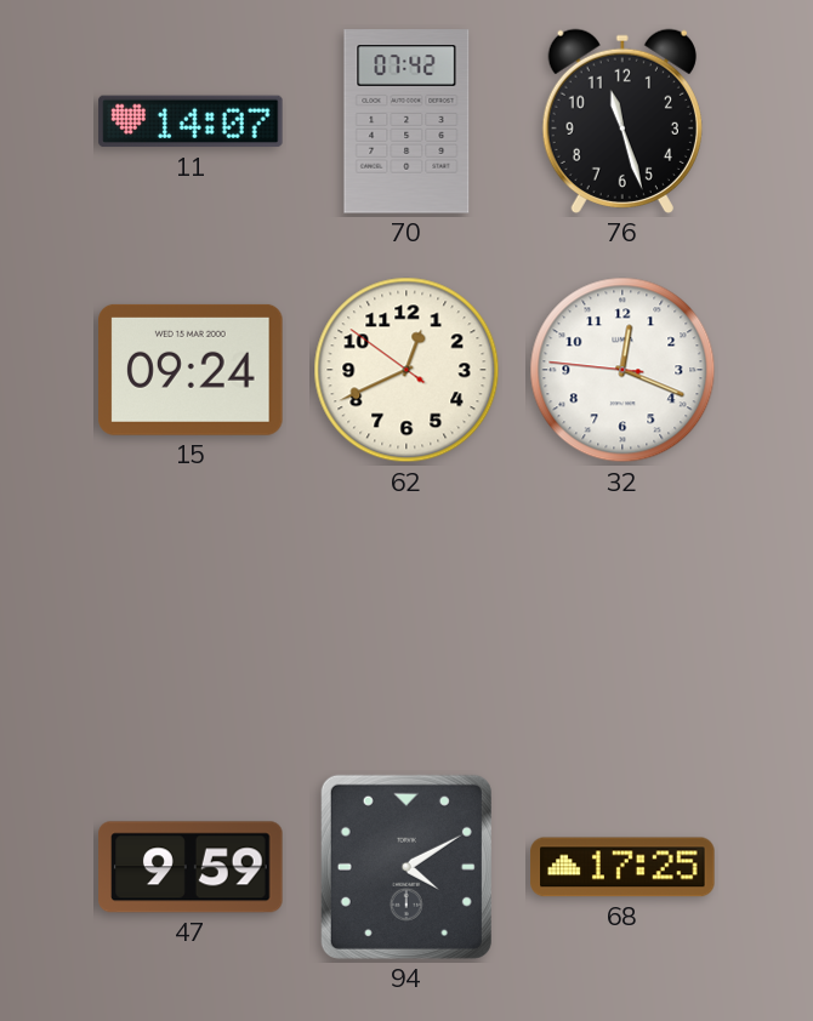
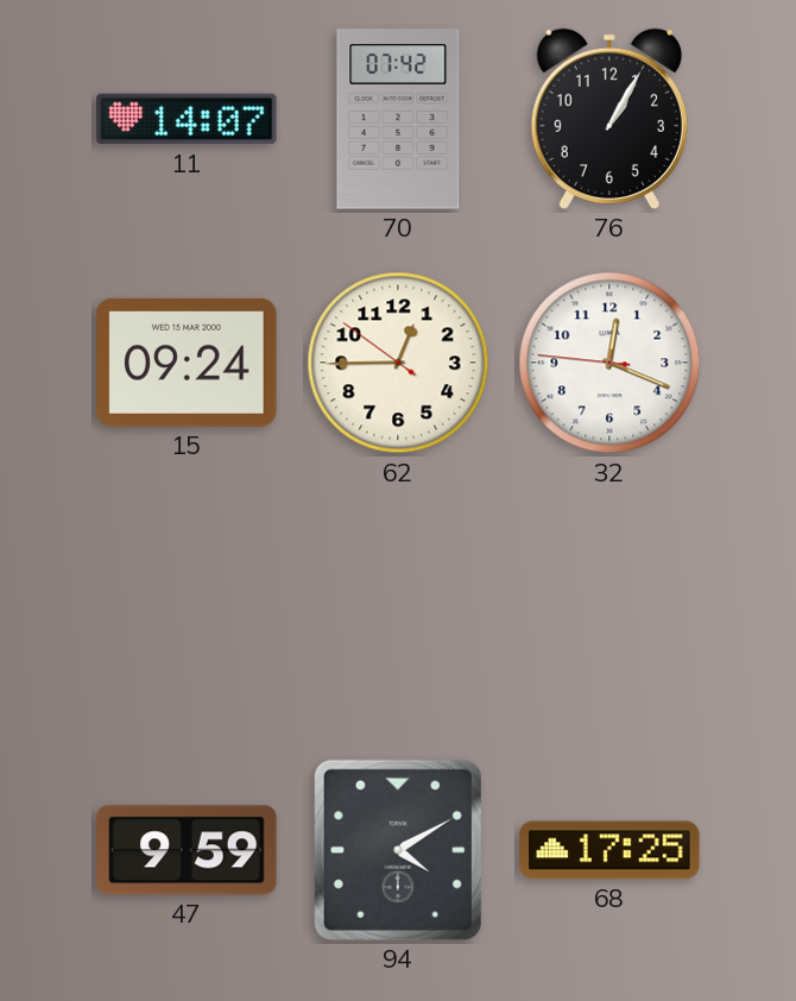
76: 11:27 -> 1:05 (609, 119)
62: 12:40 -> 12:44 (398, 363)
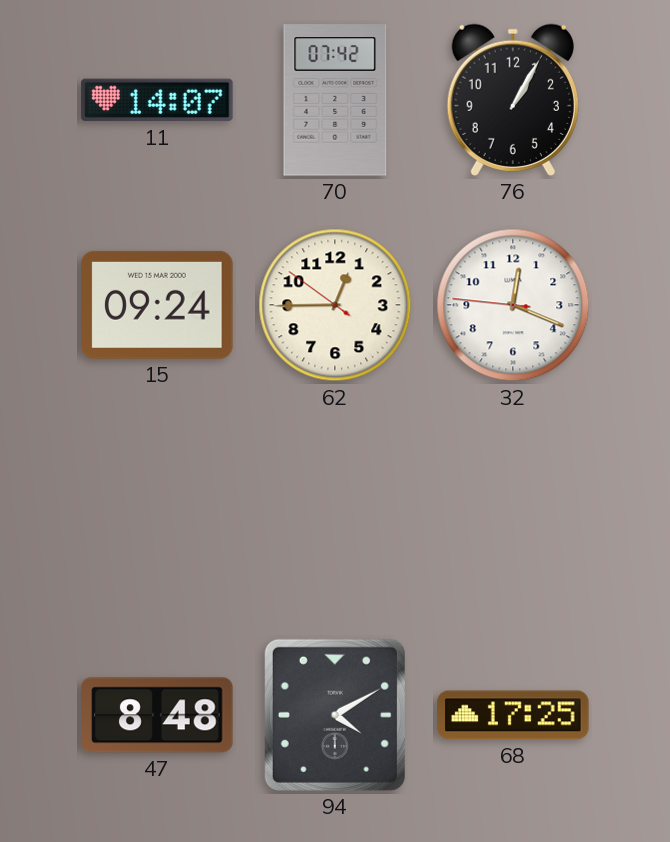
47: 9:59 -> 8:48 (157, 715)
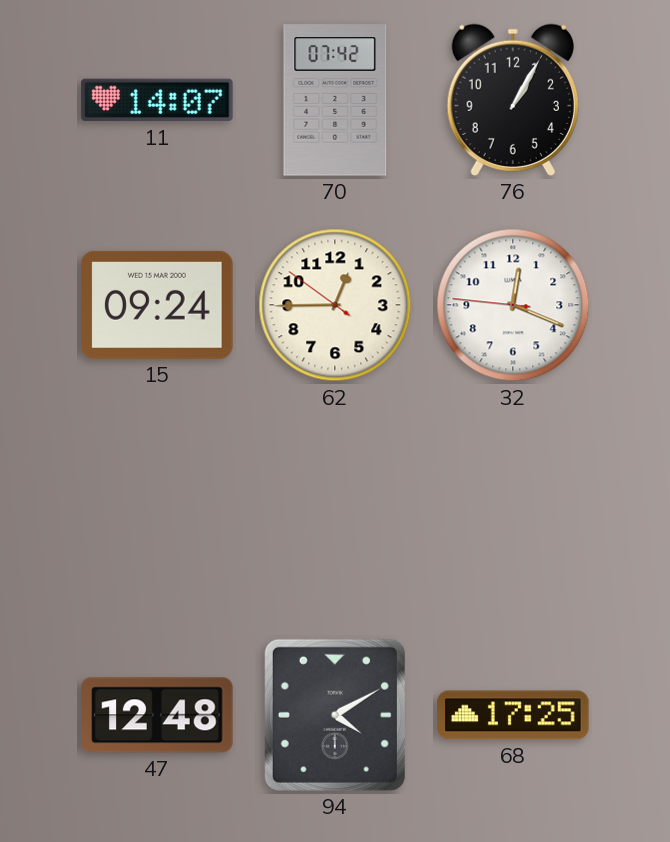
47: 8:48 -> 12:48 (157, 715)
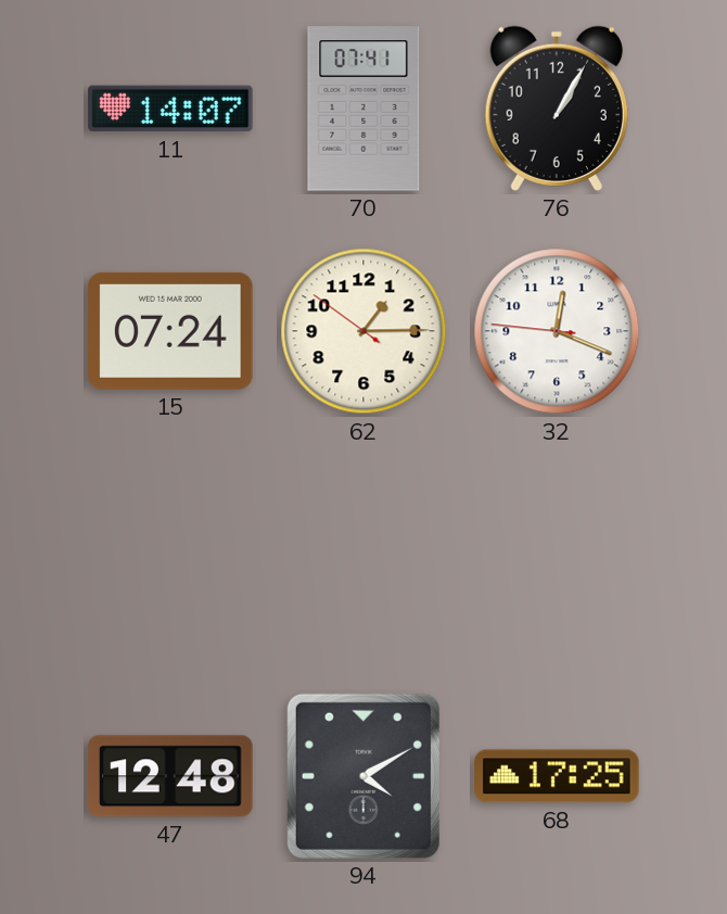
70: 07:42 -> 07:41 (363, 109)
15: 09:24 -> 07:24 (170, 331)
62: 12:44 -> 1:14 (363, 331)
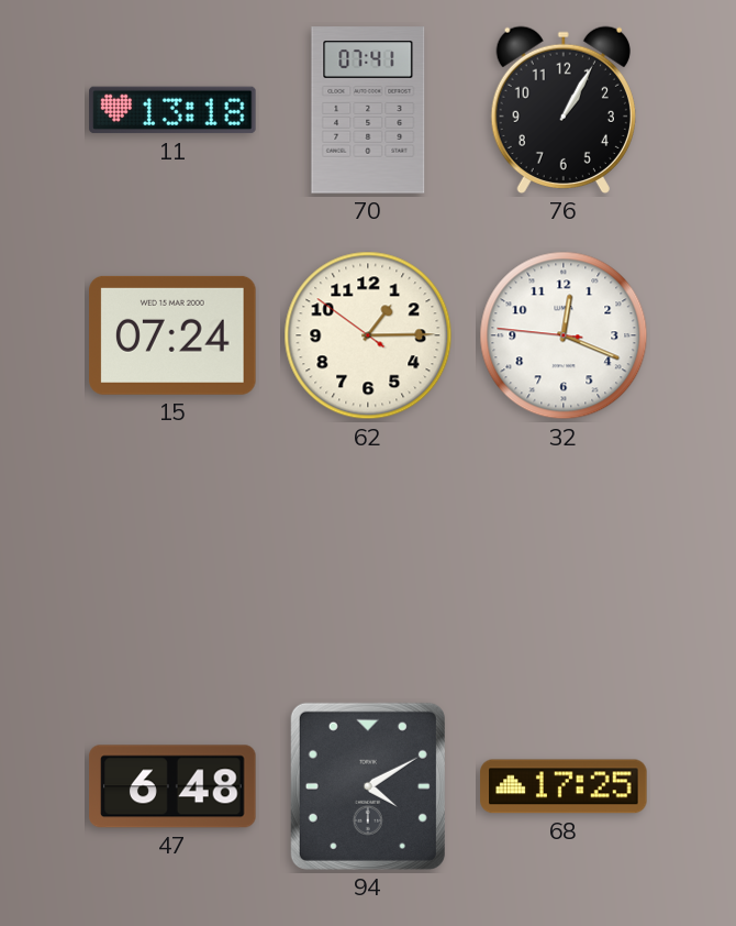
11: 14:07 -> 13:18 (172, 110)
47: 12:48 -> 6:48 (172, 786)
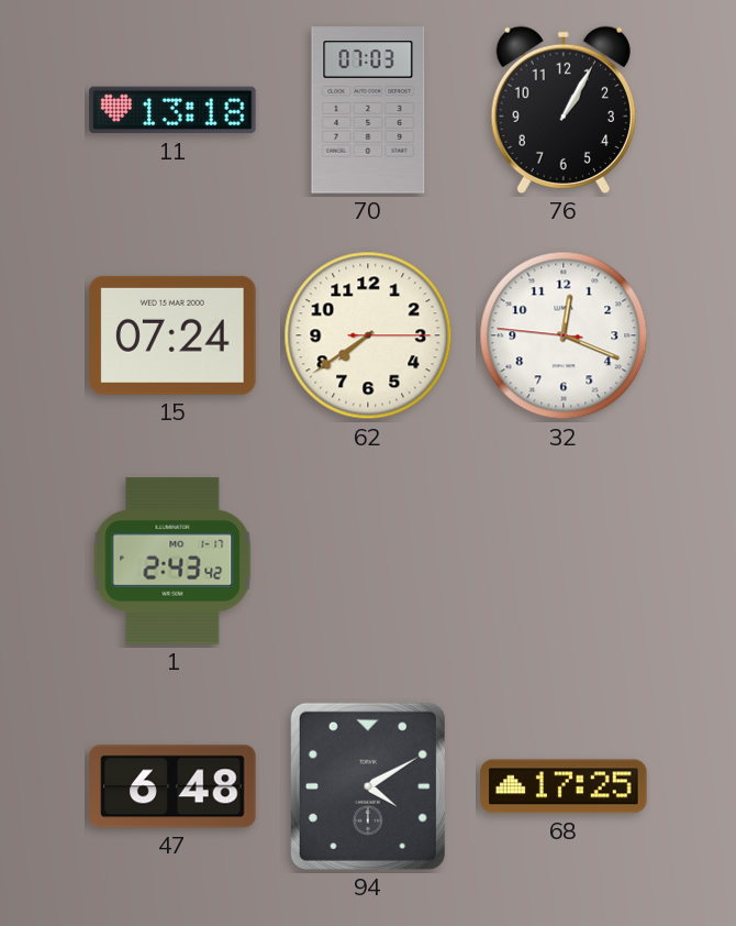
70: 07:41 -> 07:03 (368, 110)
62: 1:14 -> 7:39 (368, 335)
1: none -> 2:43 (172, 561)
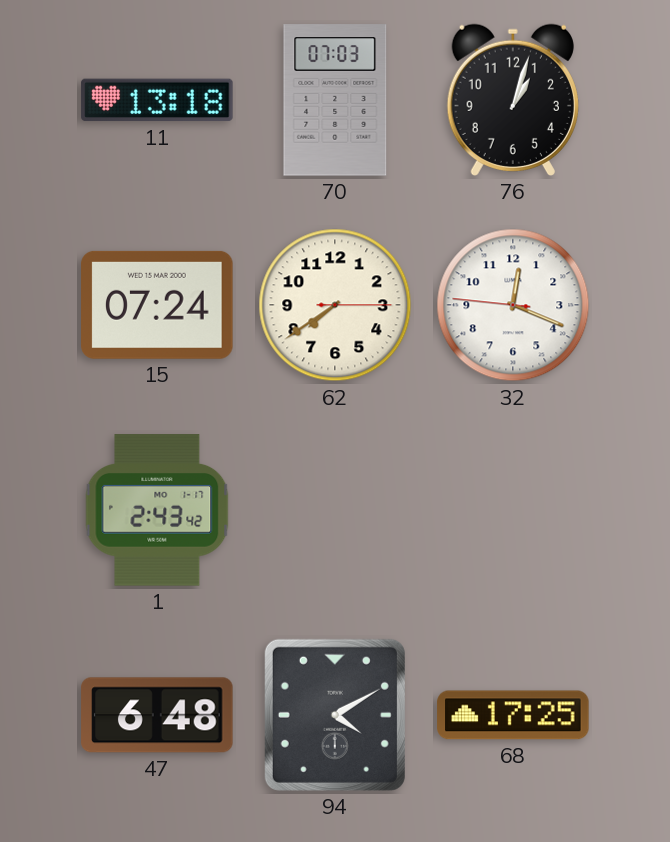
76: 1:05 -> 1:03 (513, 100)
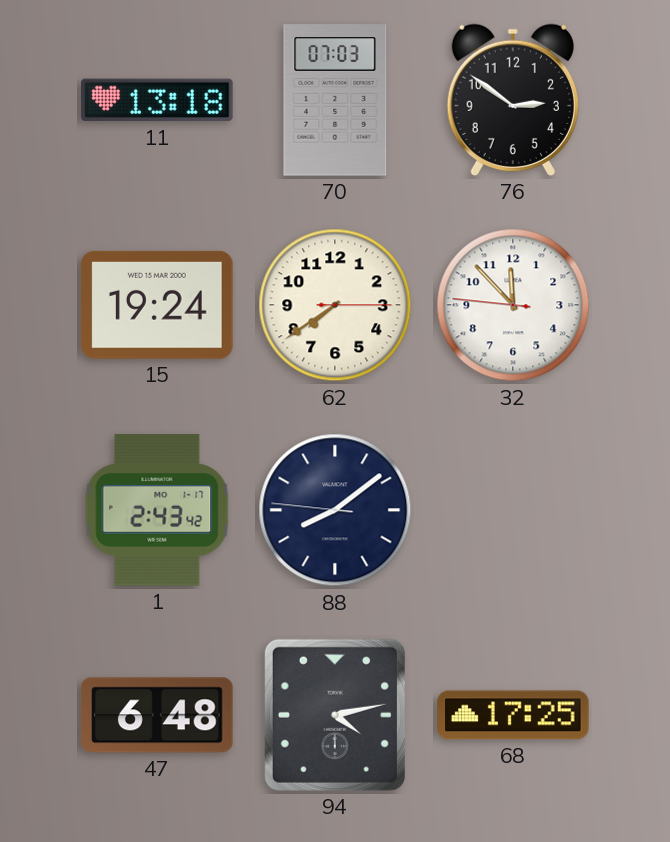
76: 1:03 -> 2:51 (513, 100)
15: 07:24 -> 19:24 (157, 305)
32: 12:18 -> 11:52 (513, 305)
88: none -> 8:08 (335, 510)
94: 4:10 -> 4:13 (335, 715)
